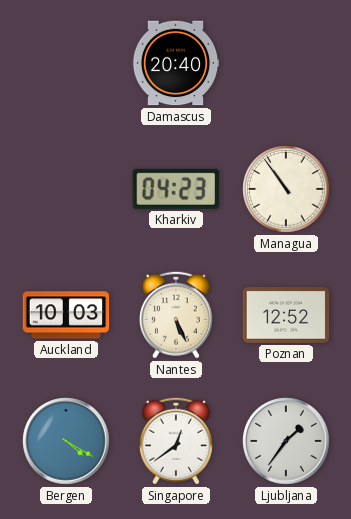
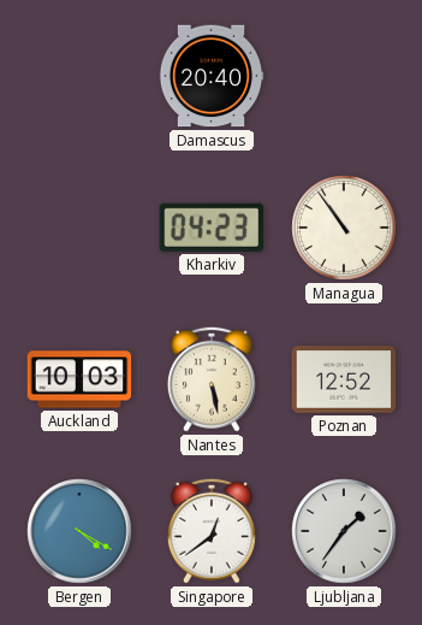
Nantes: 5:26 -> 5:28 (212, 379)
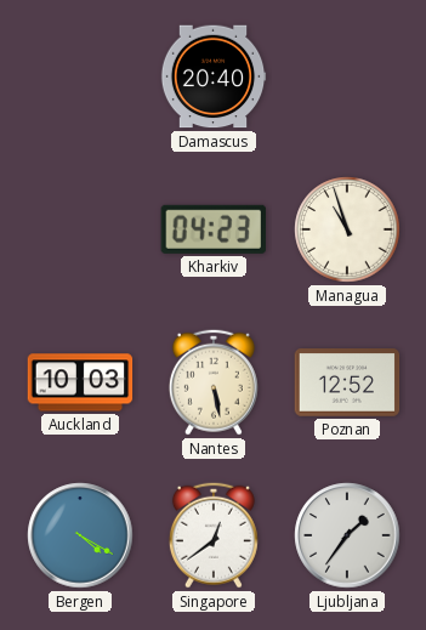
Managua: 10:54 -> 10:57 (347, 229)
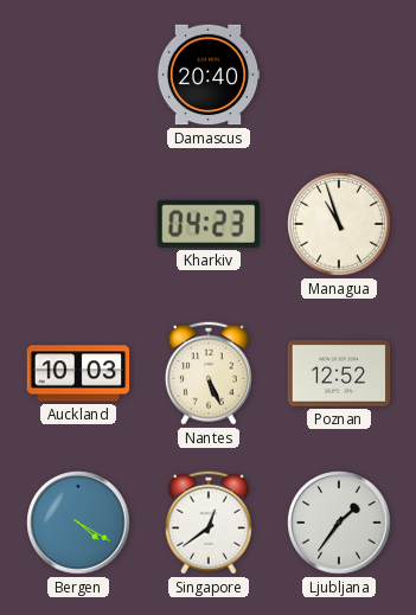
Nantes: 5:28 -> 5:26 (209, 373)
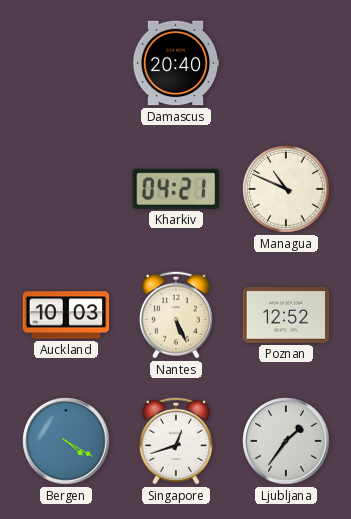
Kharkiv: 04:23 -> 04:21 (175, 189)
Managua: 10:57 -> 10:49 (286, 189)
Singapore: 12:39 -> 12:42 (176, 441)
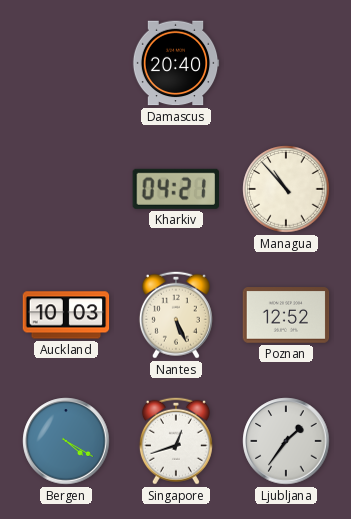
Managua: 10:49 -> 10:53 (286, 189)
